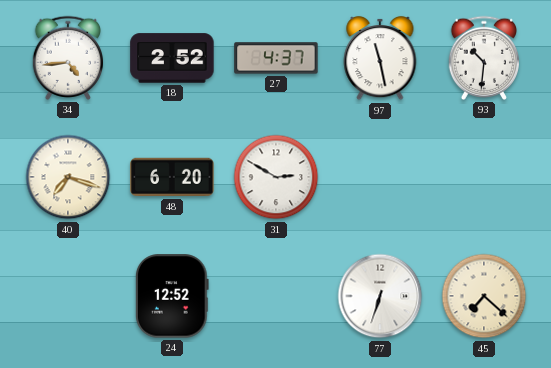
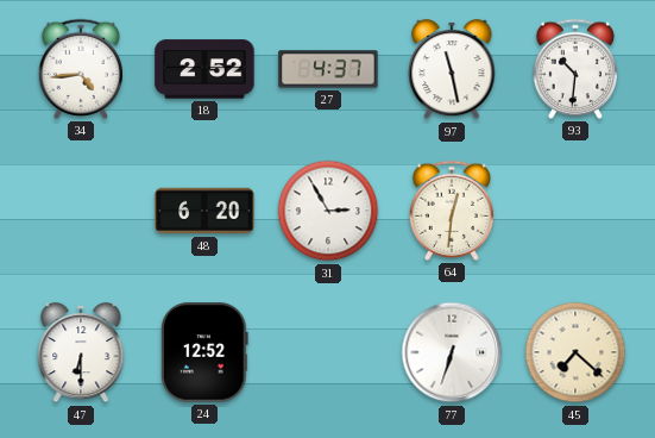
40: 7:18 -> none (68, 177)
31: 2:50 -> 2:55 (328, 211)
64: none -> 12:31 (452, 211)
47: none -> 6:30 (81, 352)
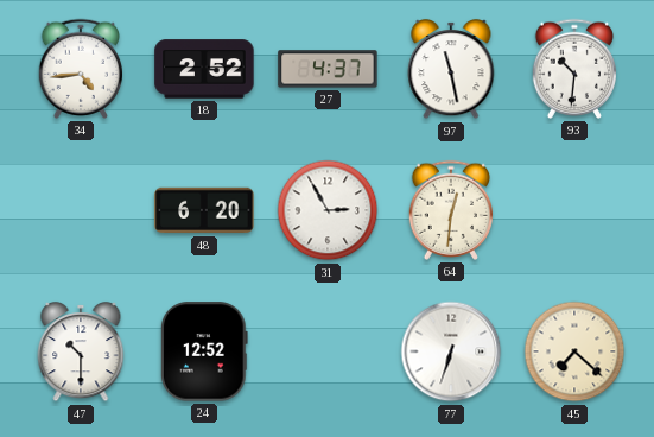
47: 6:30 -> 10:30 (81, 351)
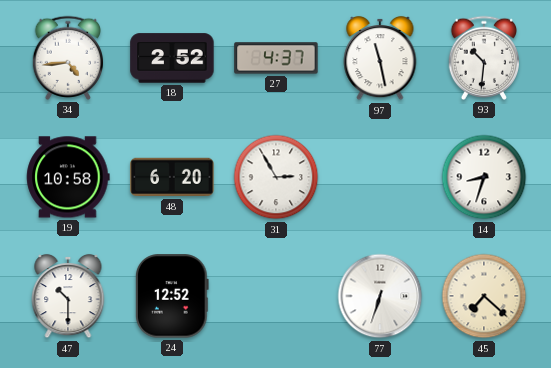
19: none -> 10:58 (68, 177)
64: 12:31 -> none (451, 210)
14: none -> 8:33 (484, 177)
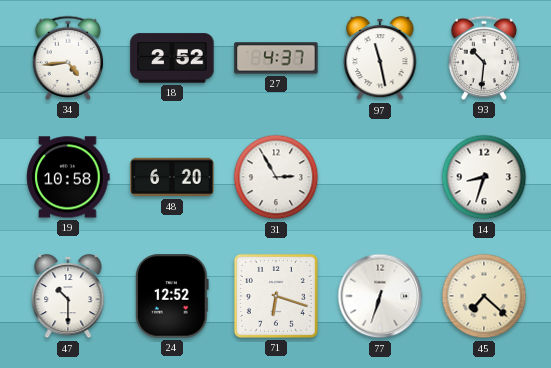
71: none -> 6:18 (276, 296)
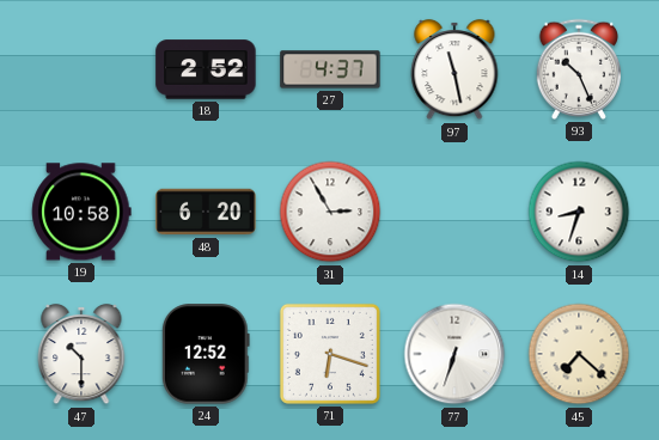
34: 4:44 -> none (68, 58)
93: 10:31 -> 10:26 (579, 69)
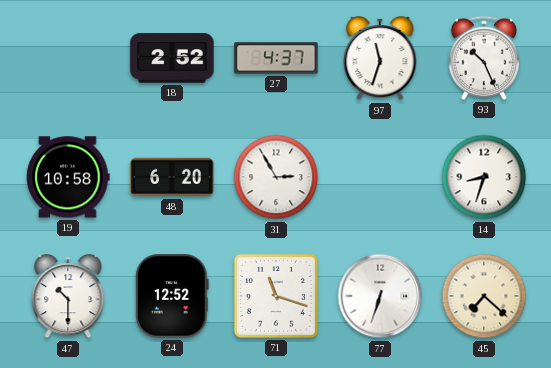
97: 11:28 -> 11:33 (380, 58)
71: 6:18 -> 11:18 (276, 296)
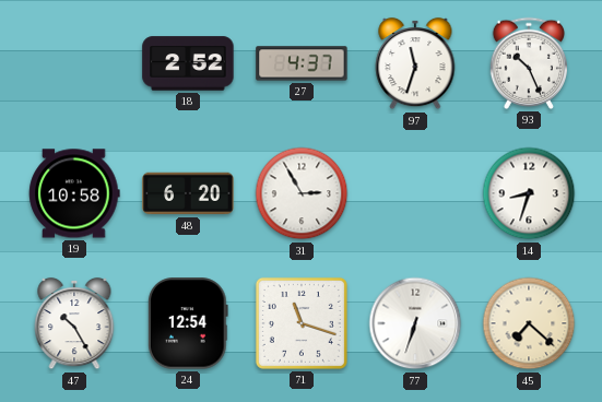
47: 10:30 -> 10:25 (74, 323)
24: 12:52 -> 12:54 (188, 323)
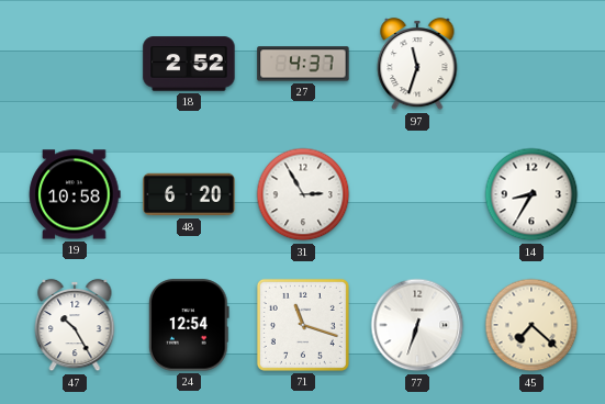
93: 10:26 -> none (529, 63)
14: 8:33 -> 8:35 (531, 194)
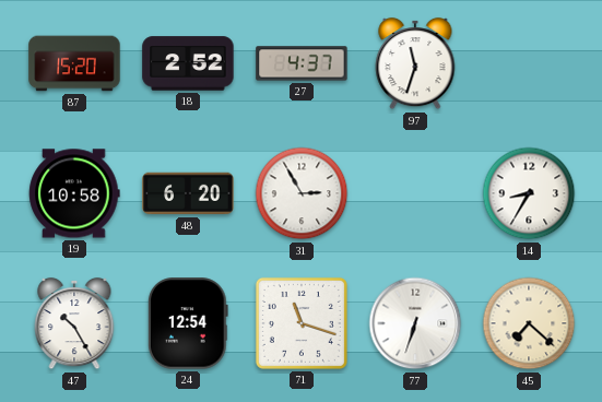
87: none -> 15:20 (74, 63)
